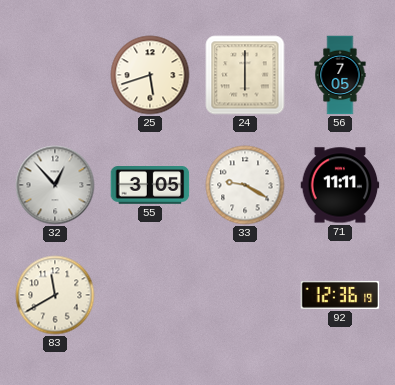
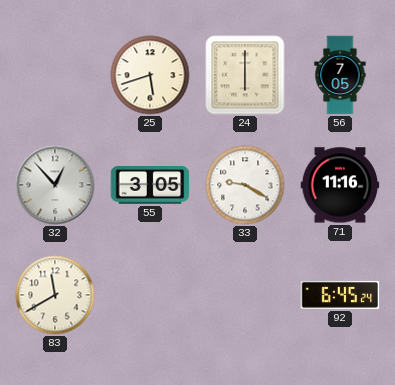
71: 11:11 -> 11:16 (340, 185)
92: 12:36 -> 6:45 (340, 295)
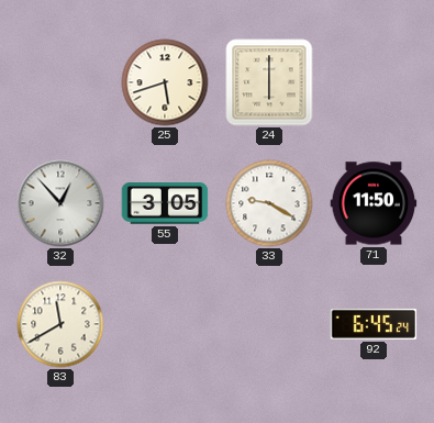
56: 7:05 -> none (340, 75)
71: 11:16 -> 11:50 (374, 203)
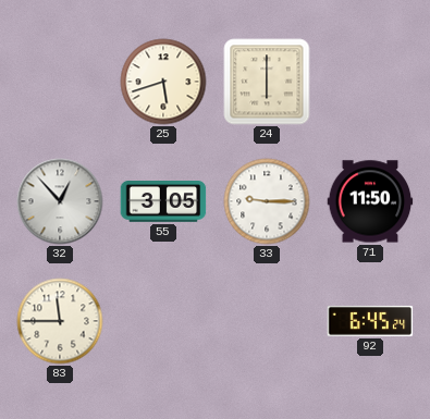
33: 9:20 -> 9:15 (267, 201)
83: 11:40 -> 11:45 (60, 321)
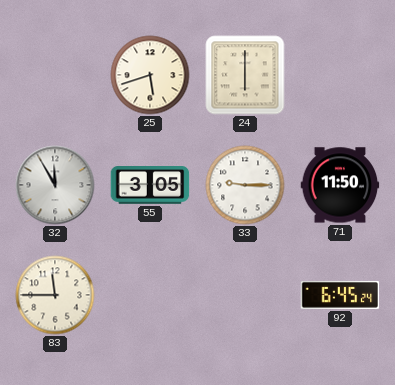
32: 12:53 -> 11:55 (55, 185)
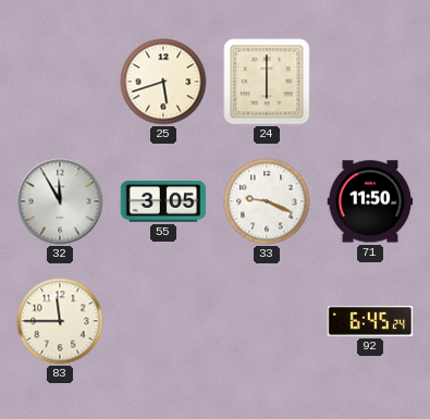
33: 9:15 -> 9:19 (267, 201)
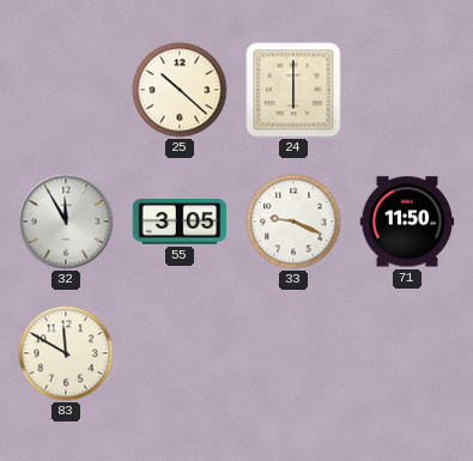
25: 5:42 -> 10:22 (180, 90)
83: 11:45 -> 11:50 (66, 353)
92: 6:45 -> none (370, 321)
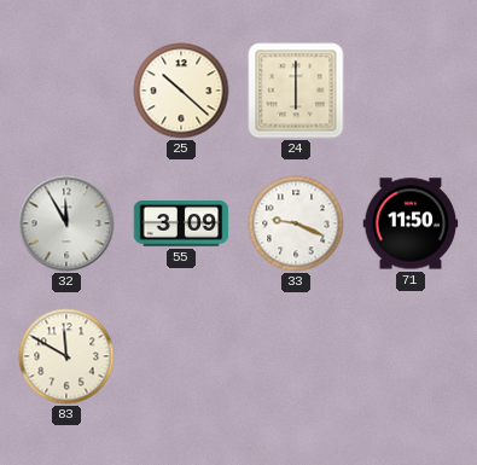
55: 3:05 -> 3:09 (181, 225)
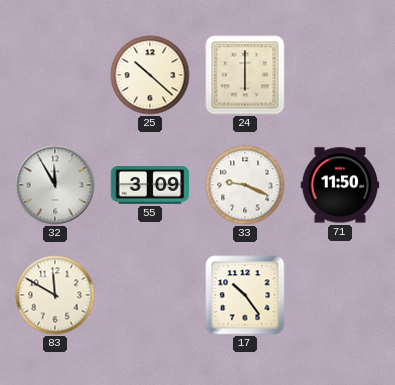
17: none -> 10:24 (245, 295)
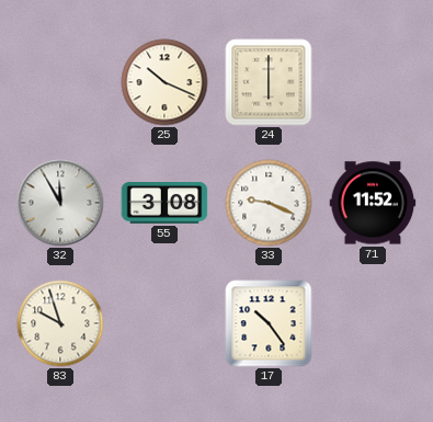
25: 10:22 -> 10:19 (164, 82)
55: 3:09 -> 3:08 (164, 204)
71: 11:50 -> 11:52 (373, 203)
83: 11:50 -> 9:57 (60, 323)
